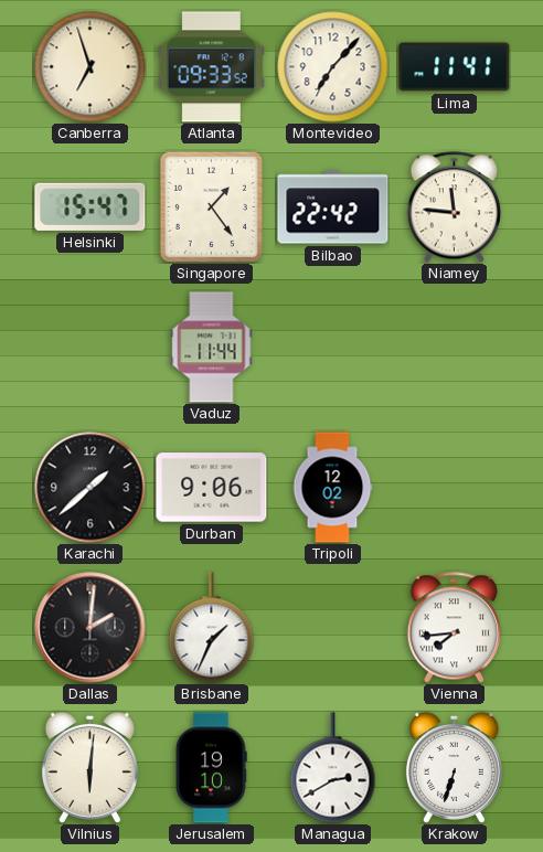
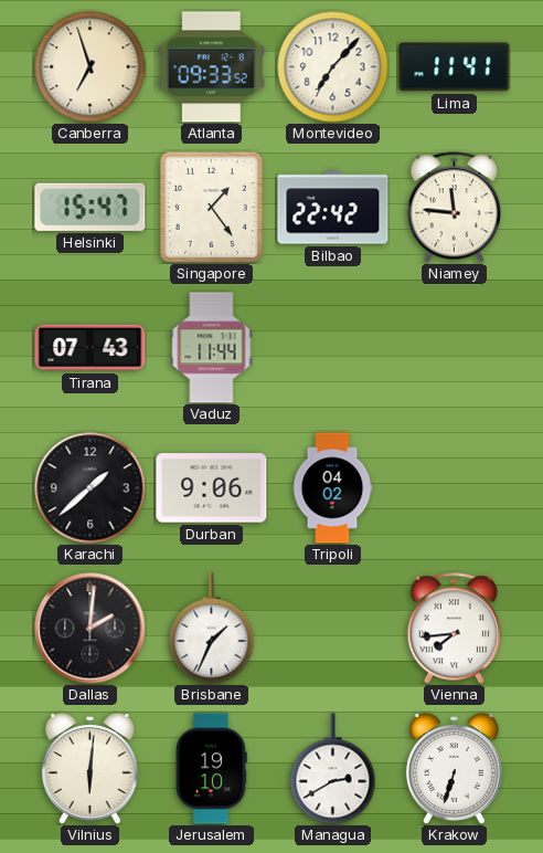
Tirana: none -> 07:43 (91, 348)
Tripoli: 12:02 -> 04:02 (332, 488)
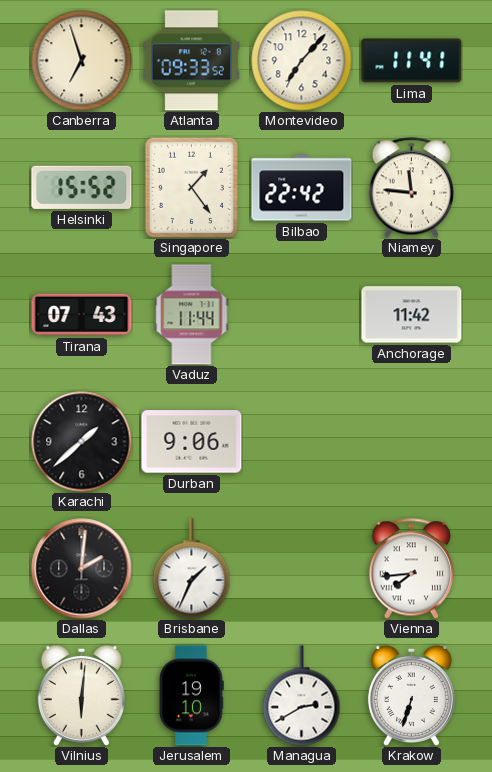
Helsinki: 15:47 -> 15:52 (82, 187)
Anchorage: none -> 11:42 (412, 315)
Tripoli: 04:02 -> none (332, 488)
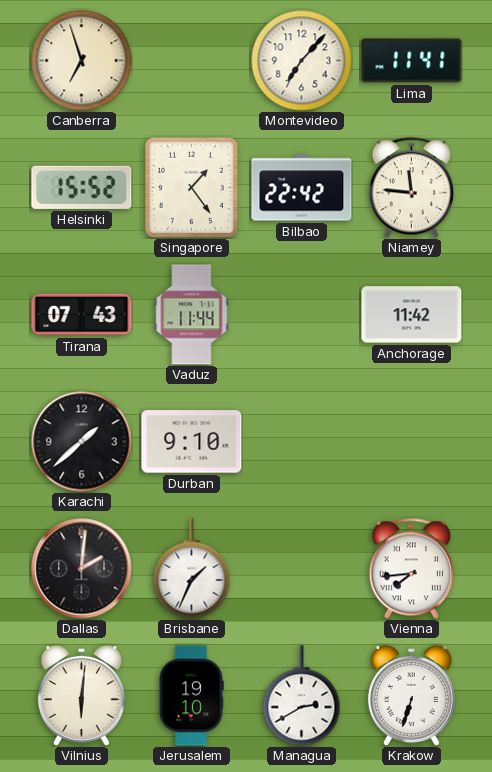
Atlanta: 09:33 -> none (191, 61)
Durban: 9:06 -> 9:10 (192, 442)
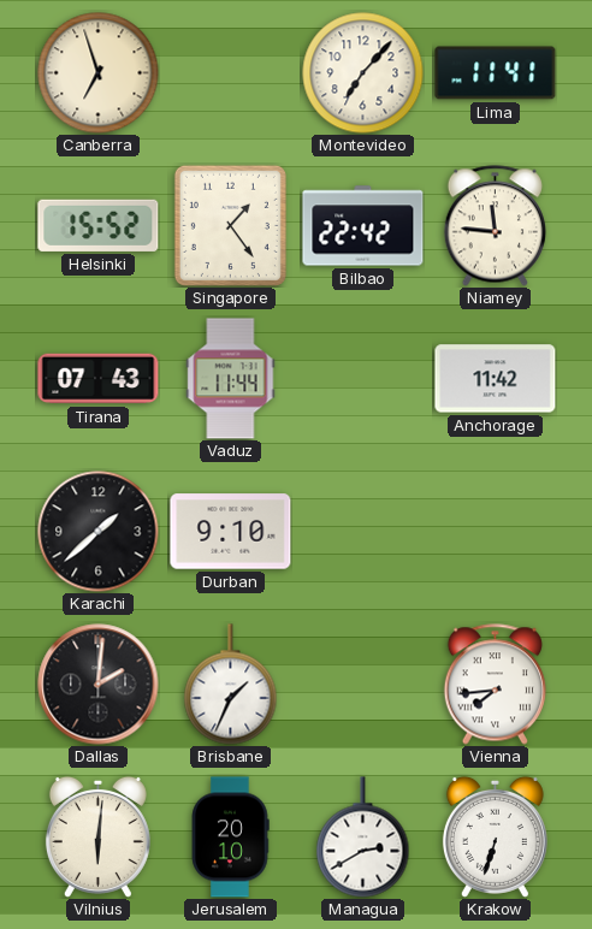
Jerusalem: 19:10 -> 20:10 (230, 838)
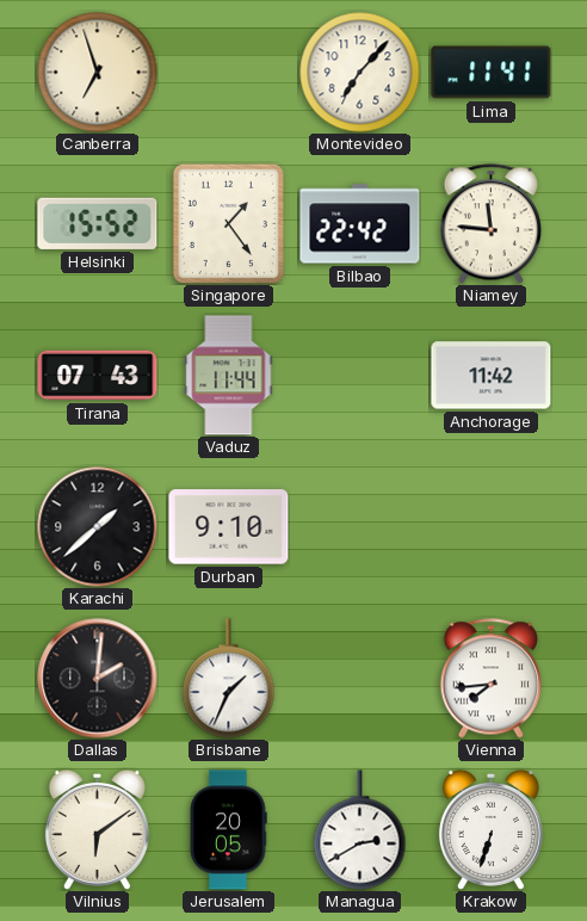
Vilnius: 6:01 -> 6:09 (97, 829)
Jerusalem: 20:10 -> 20:05 (228, 830)
